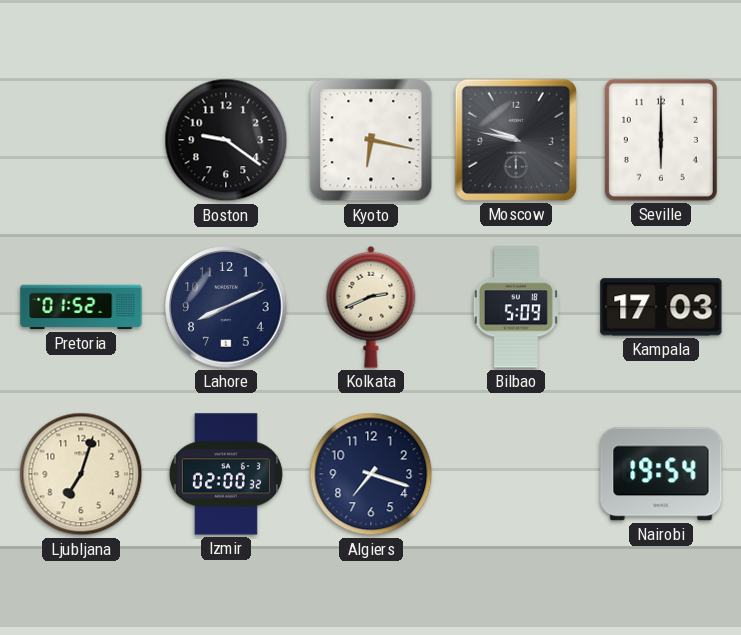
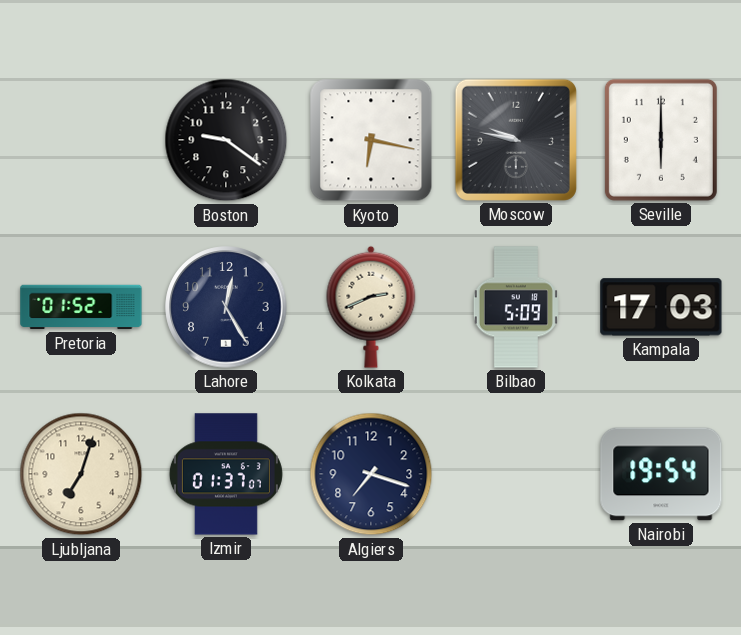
Lahore: 8:11 -> 12:25 (226, 307)
Izmir: 02:00 -> 01:37 (226, 474)
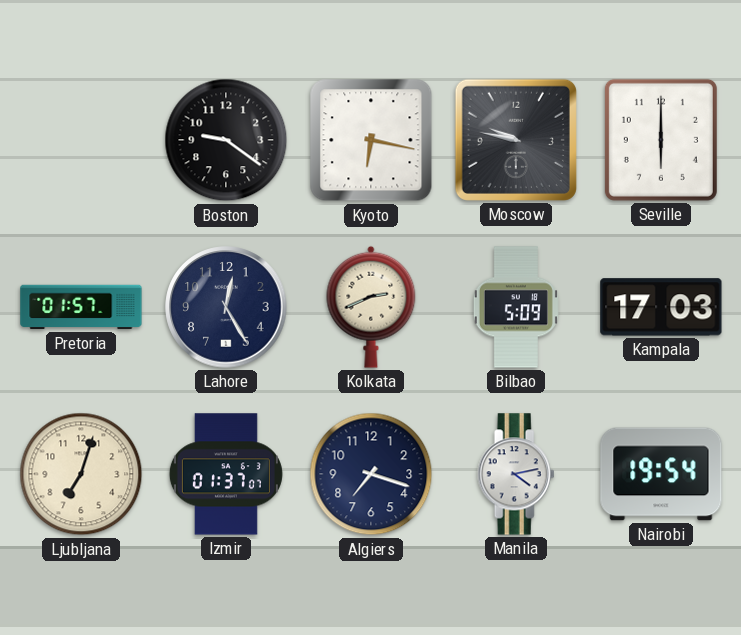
Pretoria: 01:52 -> 01:57 (81, 307)
Manila: none -> 4:13 (516, 474)
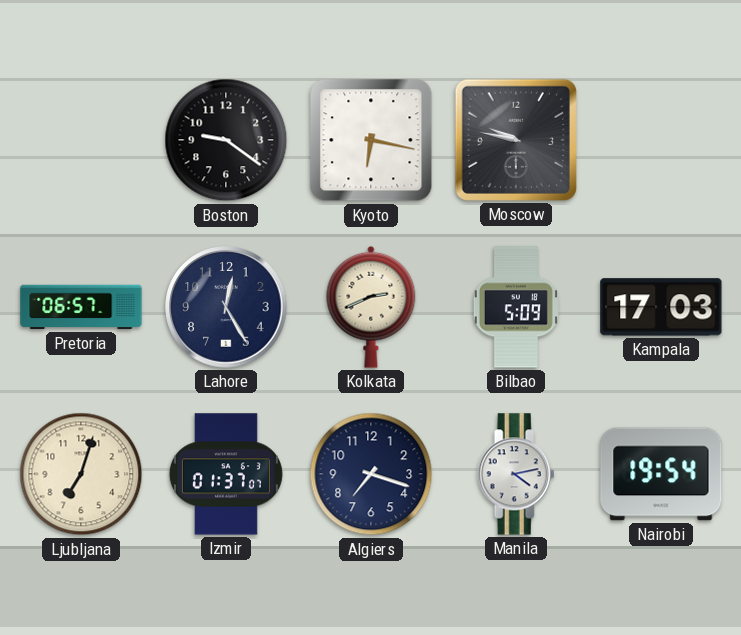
Seville: 6:00 -> none (661, 140)
Pretoria: 01:57 -> 06:57 (81, 307)
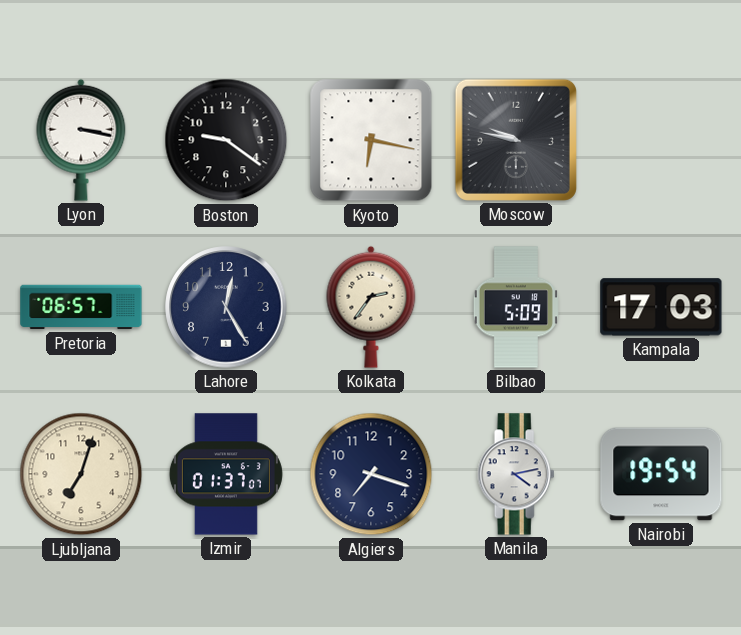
Lyon: none -> 3:17 (81, 140)
Kolkata: 2:41 -> 2:36 (371, 307)
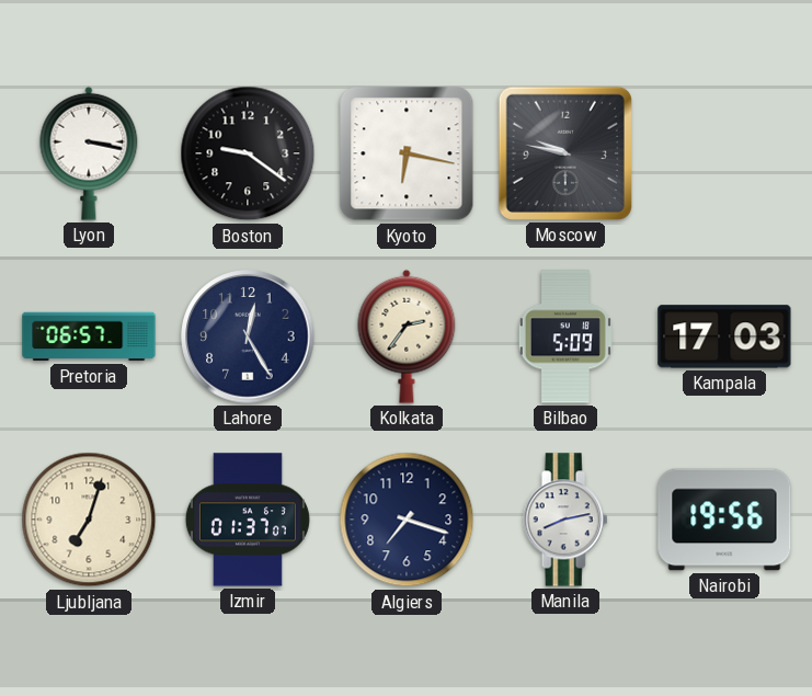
Manila: 4:13 -> 8:13 (565, 520)
Nairobi: 19:54 -> 19:56 (724, 520)
